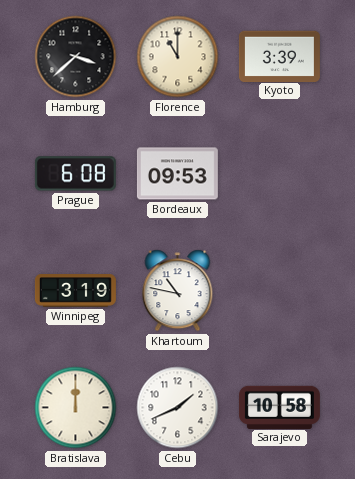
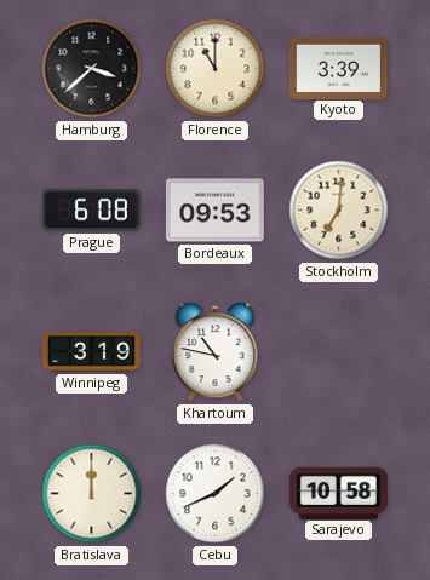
Stockholm: none -> 7:01 (339, 211)
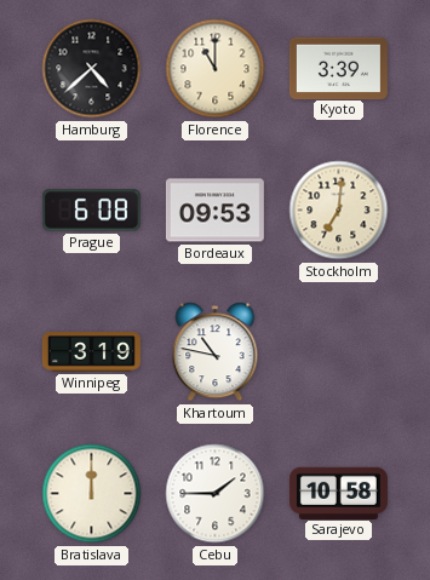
Hamburg: 3:38 -> 4:38 (92, 69)
Cebu: 1:41 -> 1:45 (216, 494)
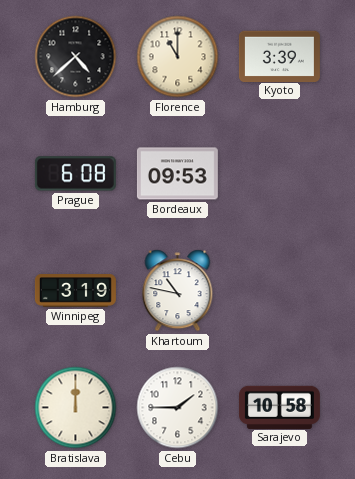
Stockholm: 7:01 -> none (339, 211)
